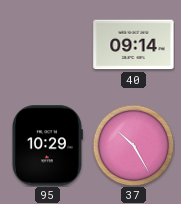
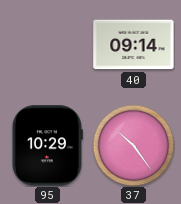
37: 10:25 -> 10:24 (133, 145)
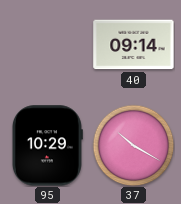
37: 10:24 -> 10:20 (133, 145)
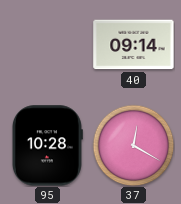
95: 10:29 -> 10:28 (47, 146)
37: 10:20 -> 12:20 (133, 145)
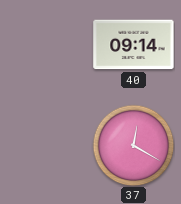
95: 10:28 -> none (47, 146)
